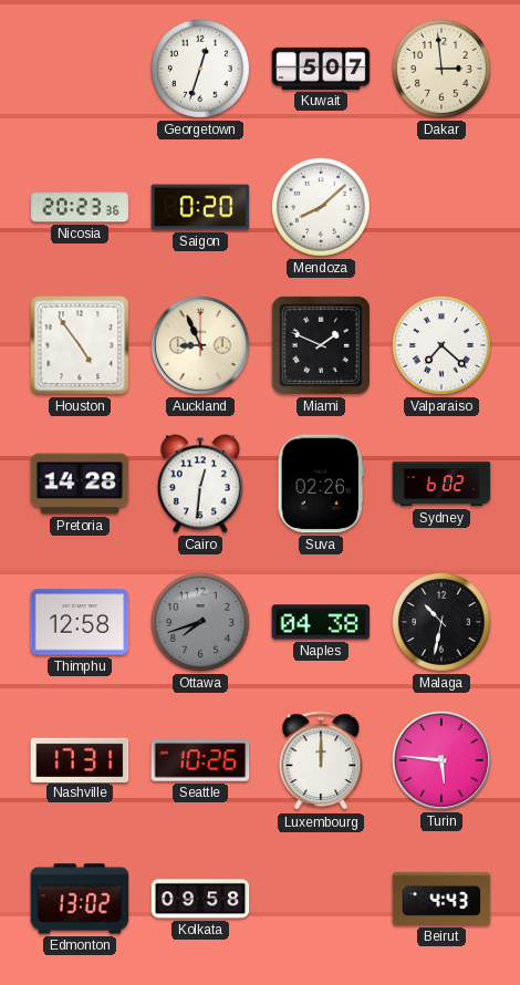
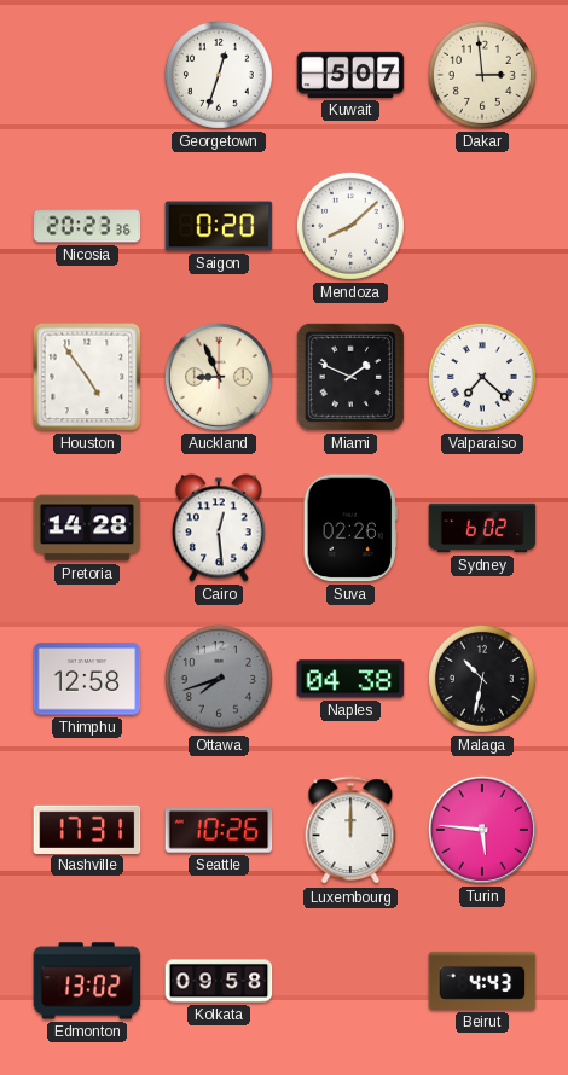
Cairo: 12:31 -> 12:29 (219, 528)
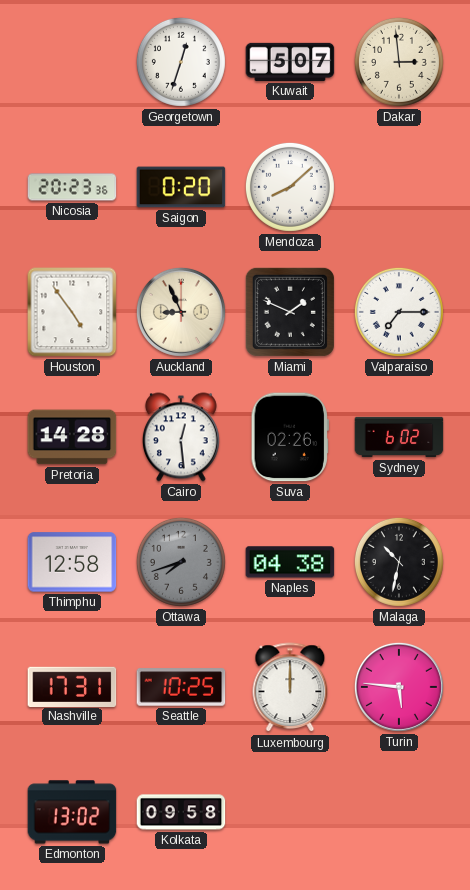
Valparaiso: 7:22 -> 7:15 (399, 312)
Seattle: 10:26 -> 10:25 (181, 687)
Beirut: 4:43 -> none (482, 981)
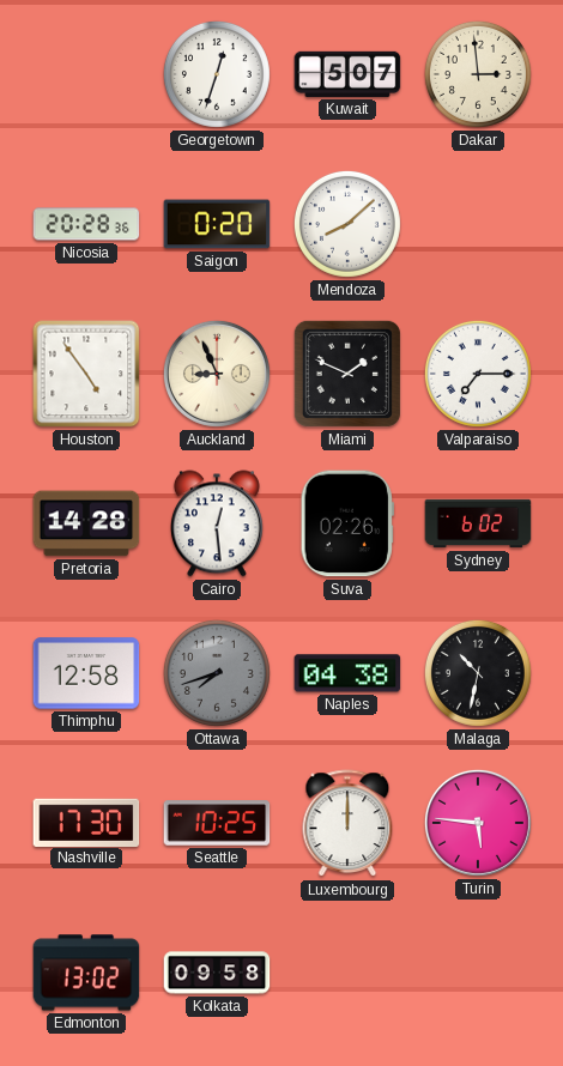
Nicosia: 20:23 -> 20:28 (86, 224)
Nashville: 17:31 -> 17:30 (86, 822)
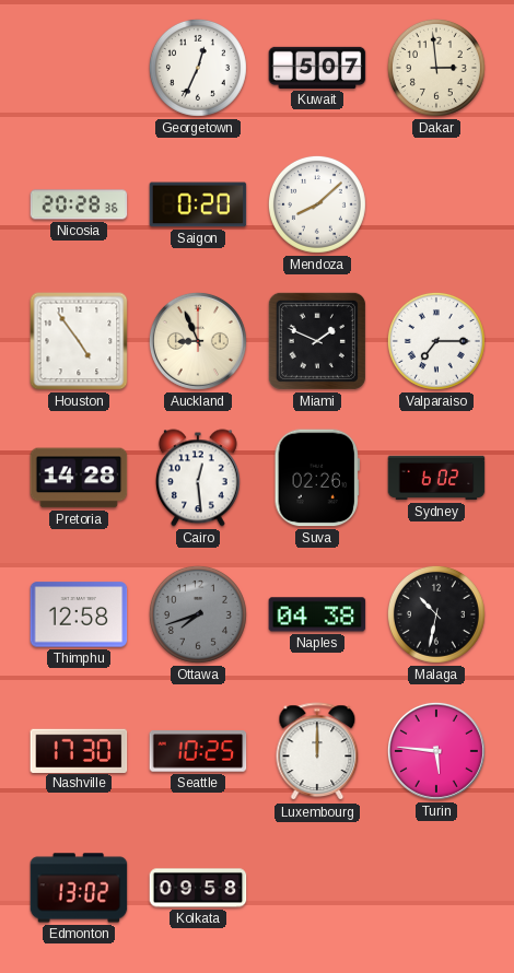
Georgetown: 12:33 -> 12:34 (198, 68)
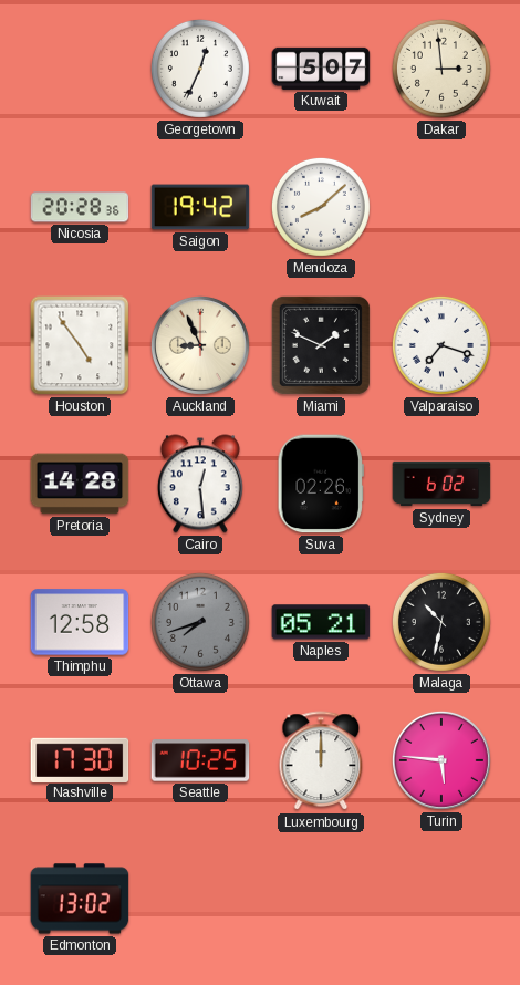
Saigon: 0:20 -> 19:42 (200, 207)
Valparaiso: 7:15 -> 7:18 (441, 345)
Naples: 04:38 -> 05:21 (321, 622)
Kolkata: 09:58 -> none (198, 888)
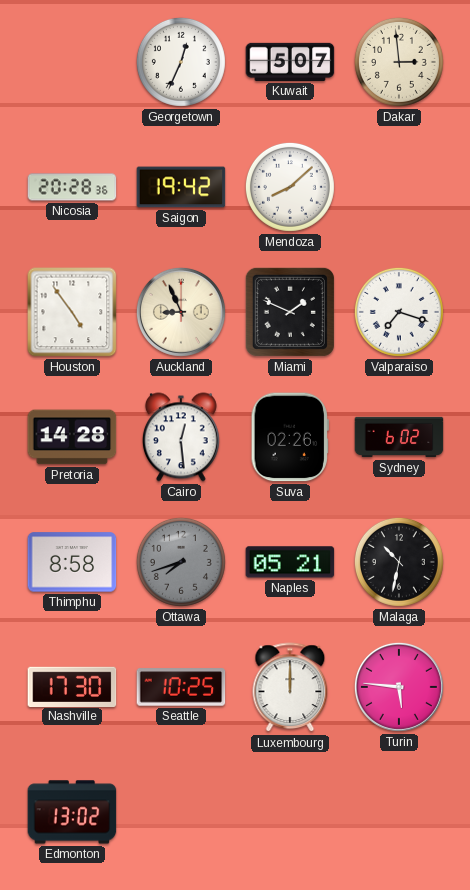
Thimphu: 12:58 -> 8:58 (72, 562)
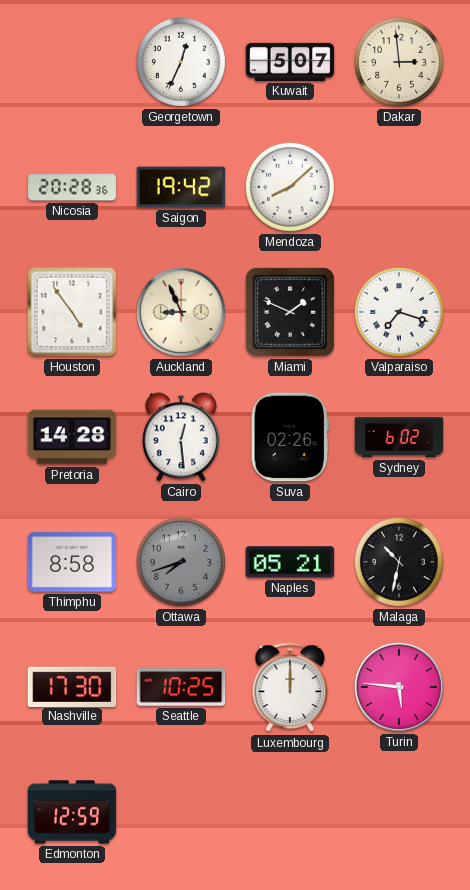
Edmonton: 13:02 -> 12:59 (72, 812)
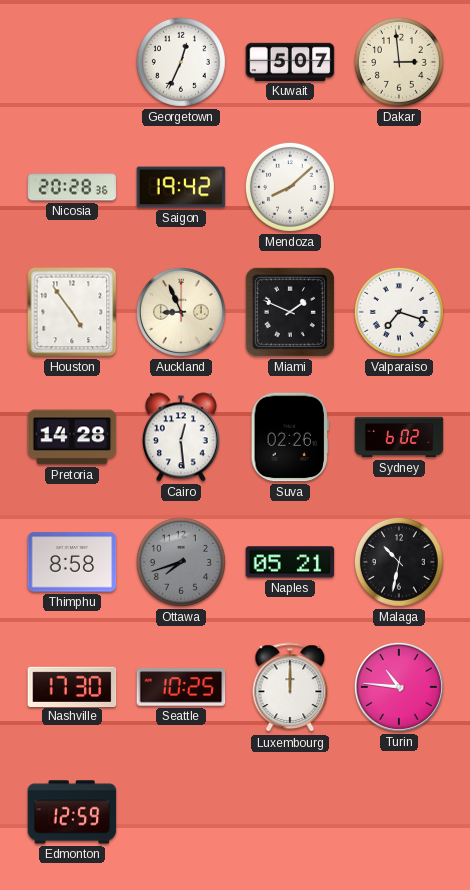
Turin: 5:46 -> 10:46 (399, 687)
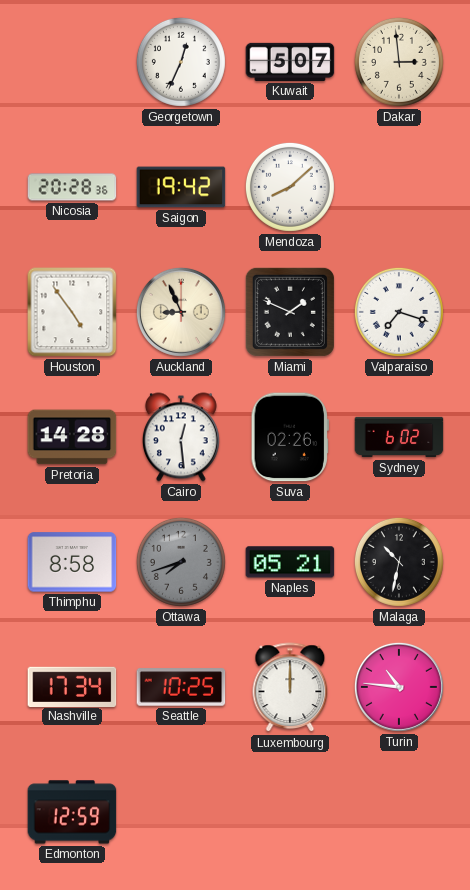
Nashville: 17:30 -> 17:34 (72, 686)
